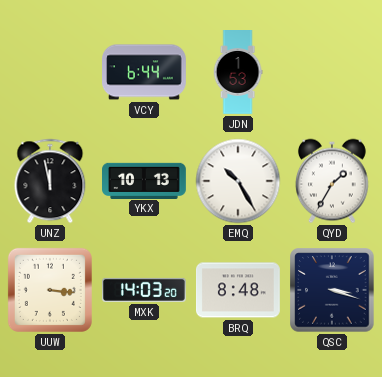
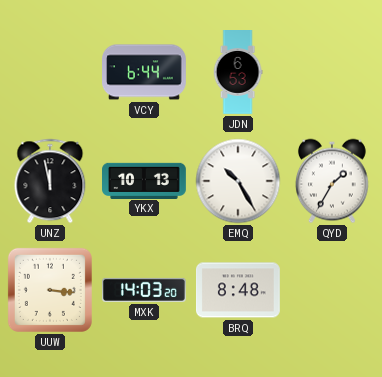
JDN: 1:53 -> 6:53 (238, 73)
QSC: 3:18 -> none (332, 290)
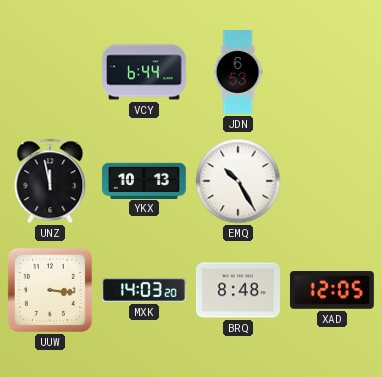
QYD: 1:35 -> none (332, 181)
XAD: none -> 12:05 (332, 290)
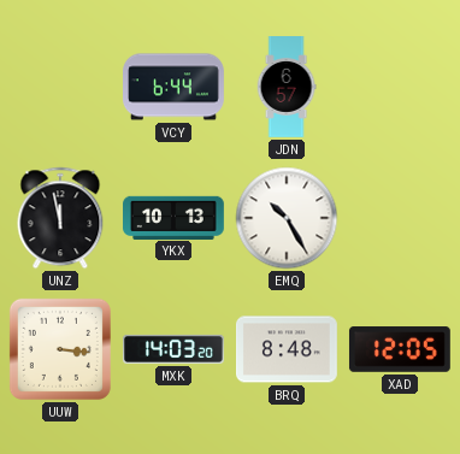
JDN: 6:53 -> 6:57 (287, 88)
